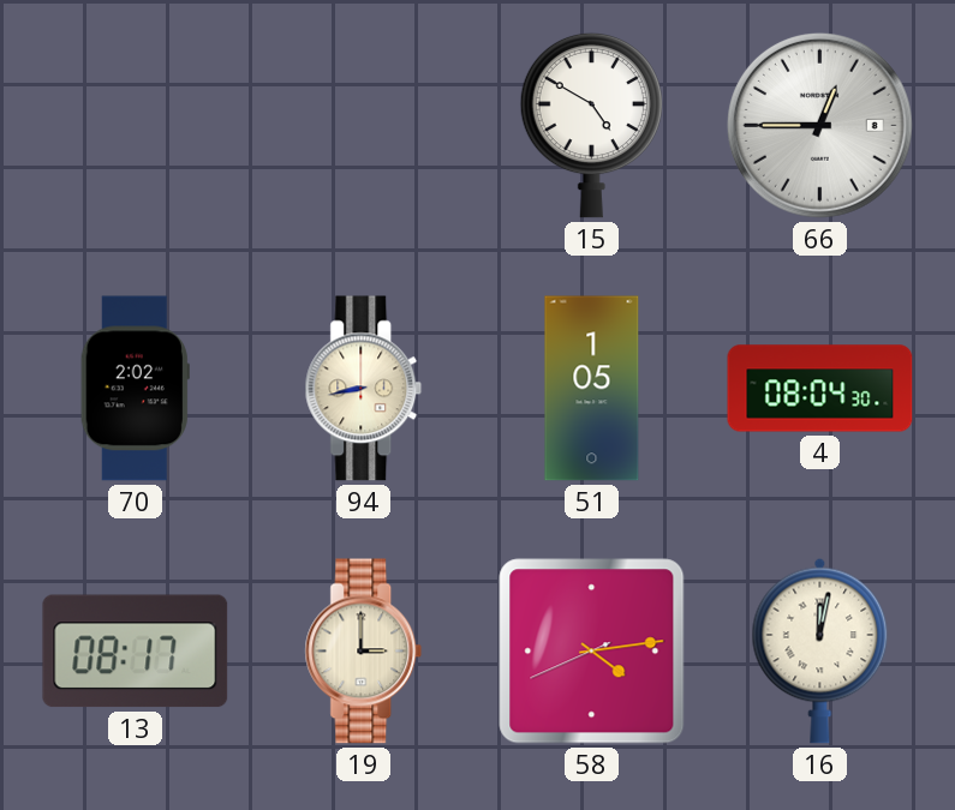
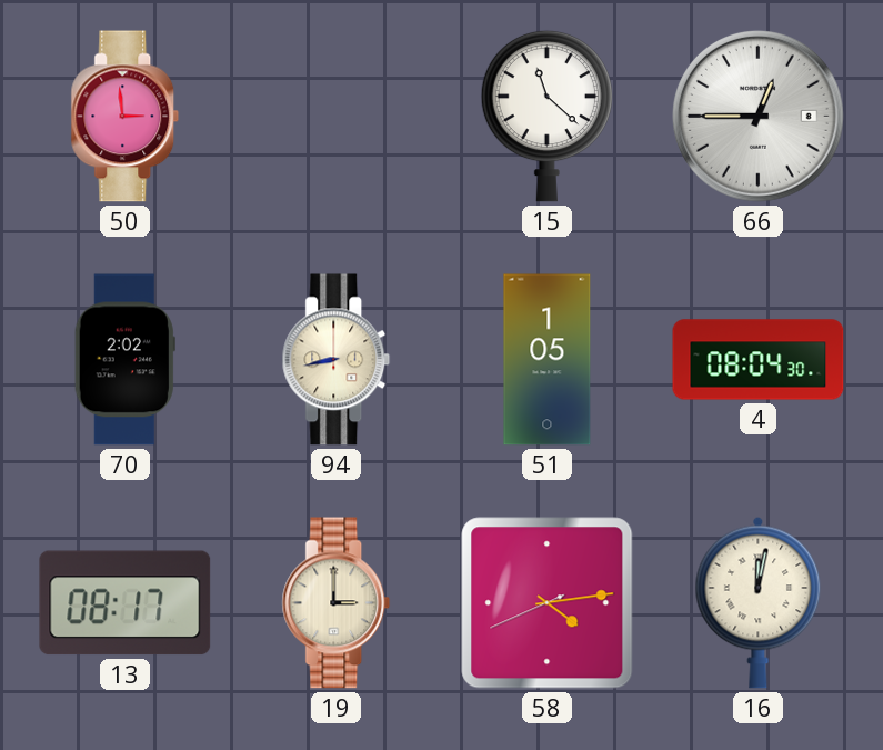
50: none -> 2:59 (126, 117)
15: 4:50 -> 11:22 (546, 116)
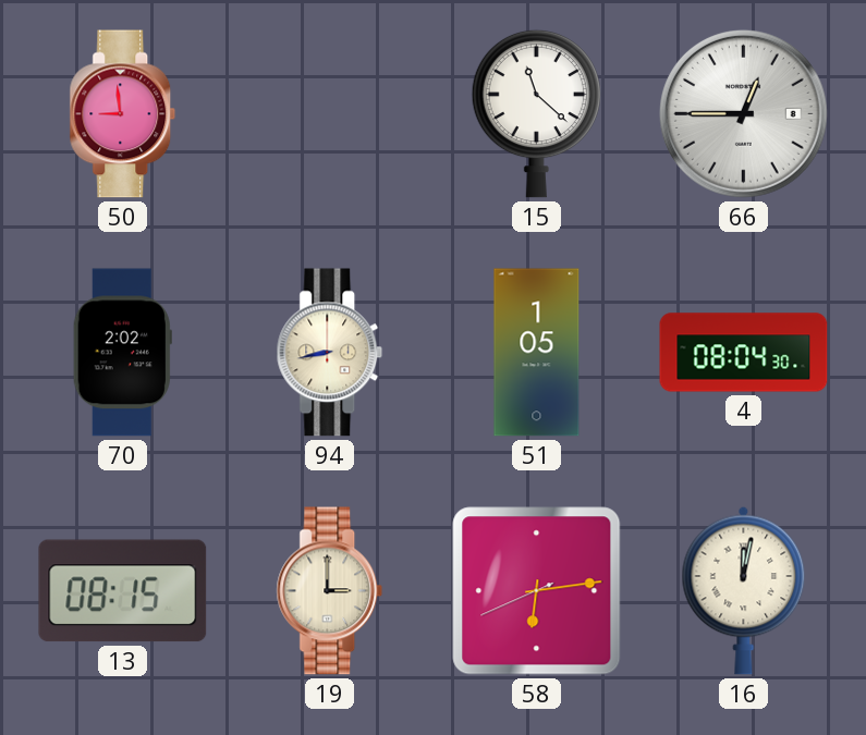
50: 2:59 -> 8:59 (123, 114)
13: 08:17 -> 08:15 (123, 591)
58: 4:13 -> 6:13 (537, 591)
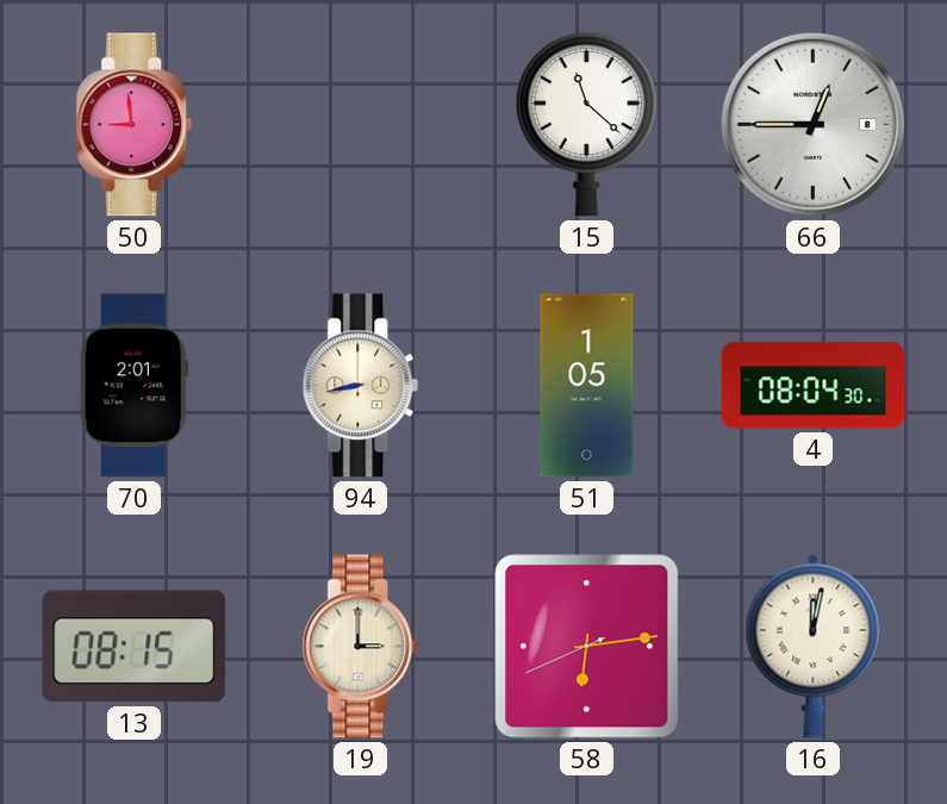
70: 2:02 -> 2:01 (133, 386)
